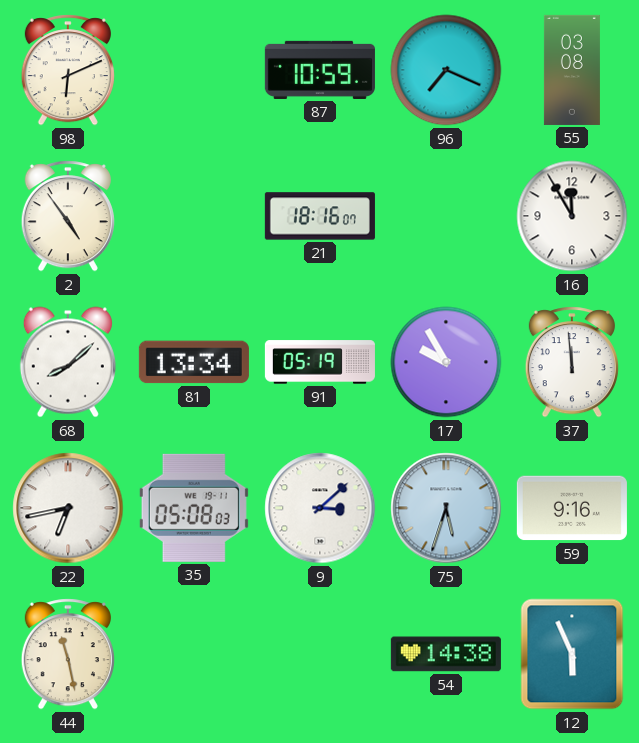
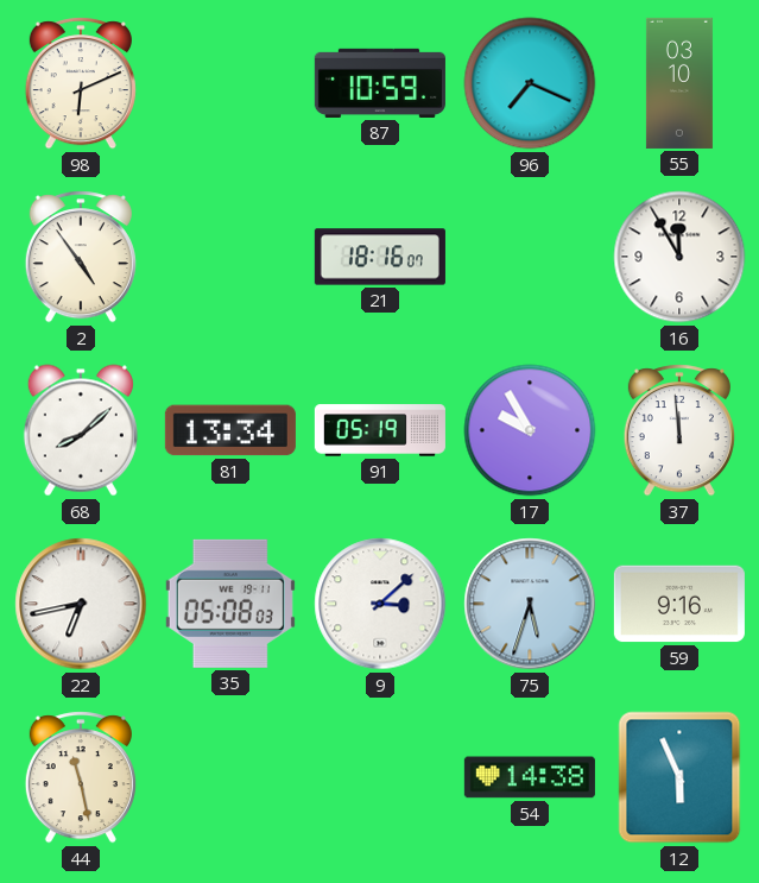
55: 03:08 -> 03:10 (679, 83)
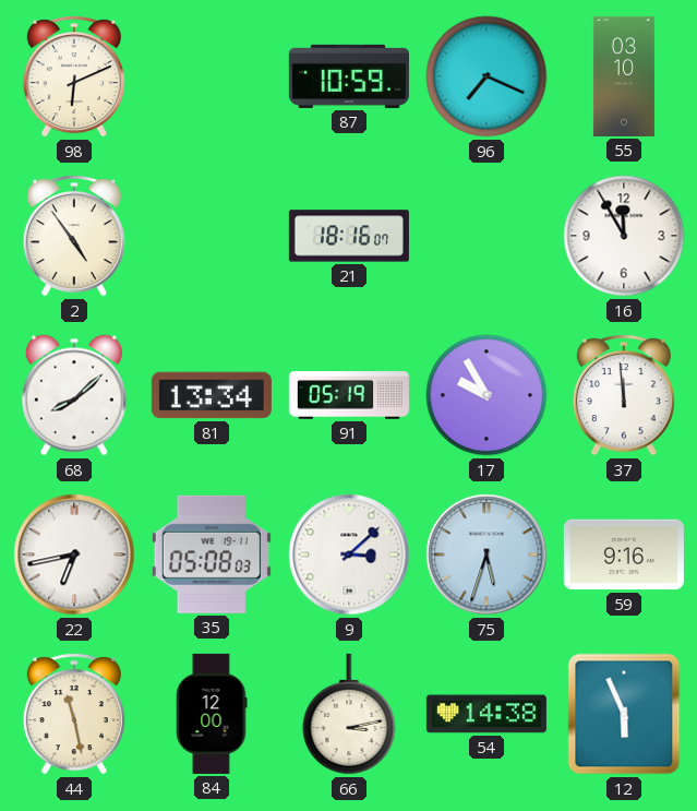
84: none -> 12:00 (212, 714)
66: none -> 3:13 (349, 714)
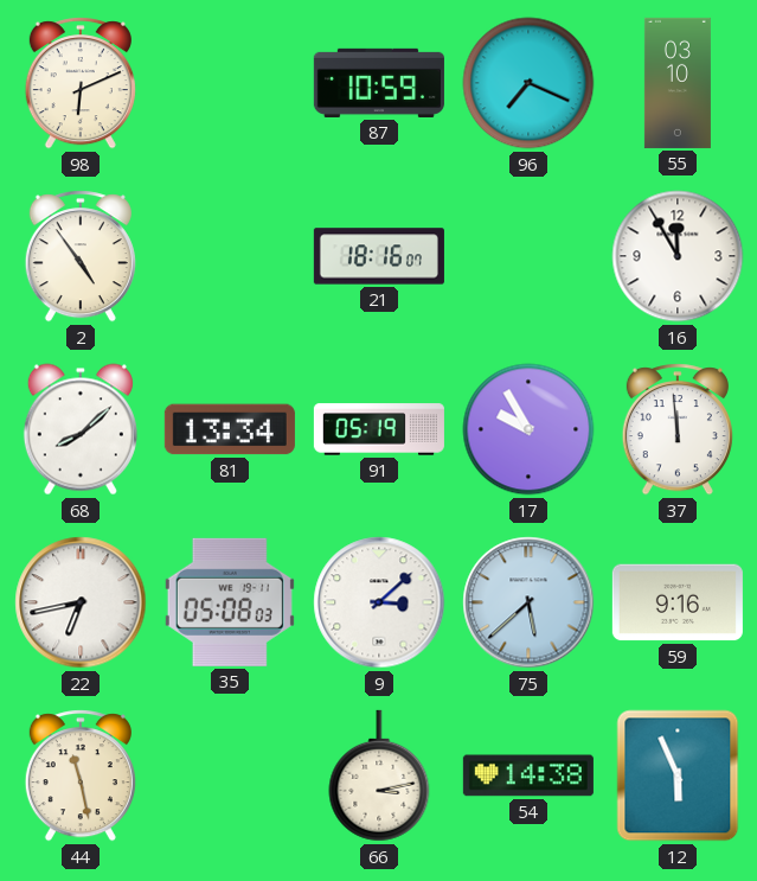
75: 5:33 -> 5:38 (528, 602)
84: 12:00 -> none (212, 714)
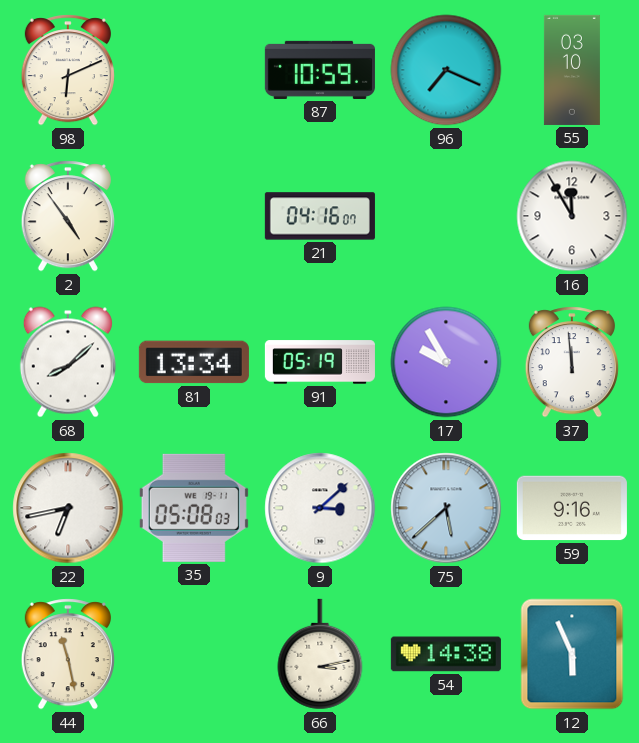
21: 18:16 -> 04:16 (320, 216)
